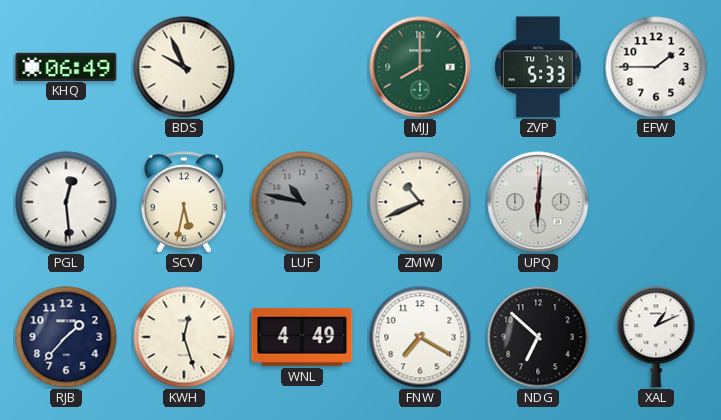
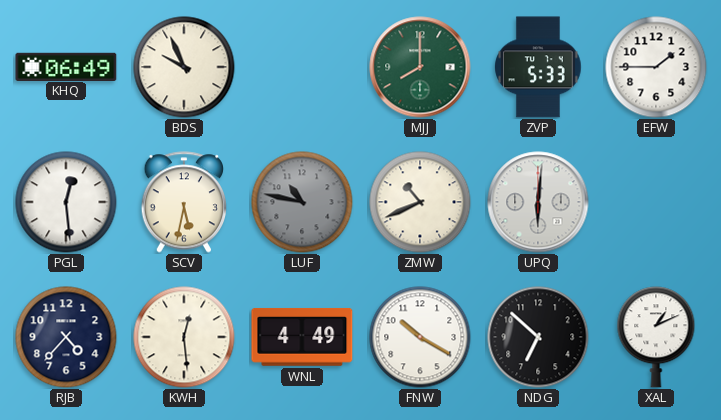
RJB: 1:37 -> 4:37 (66, 337)
KWH: 12:27 -> 12:29 (184, 337)
FNW: 7:20 -> 10:20 (420, 337)
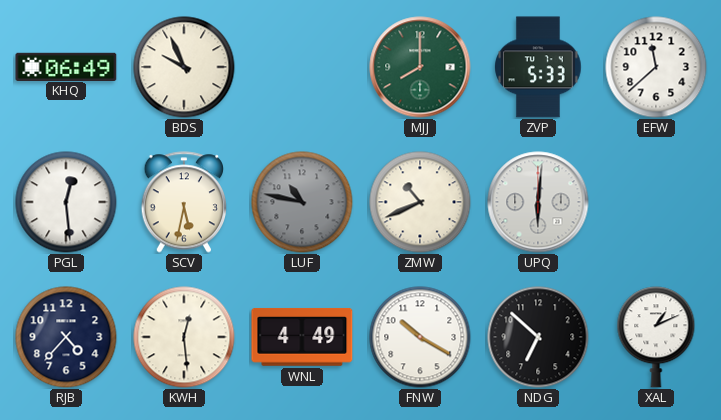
EFW: 1:45 -> 11:38 (656, 67)
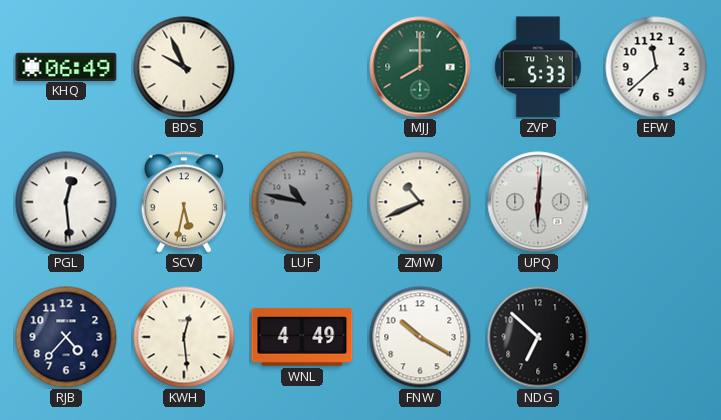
XAL: 1:11 -> none (656, 337)
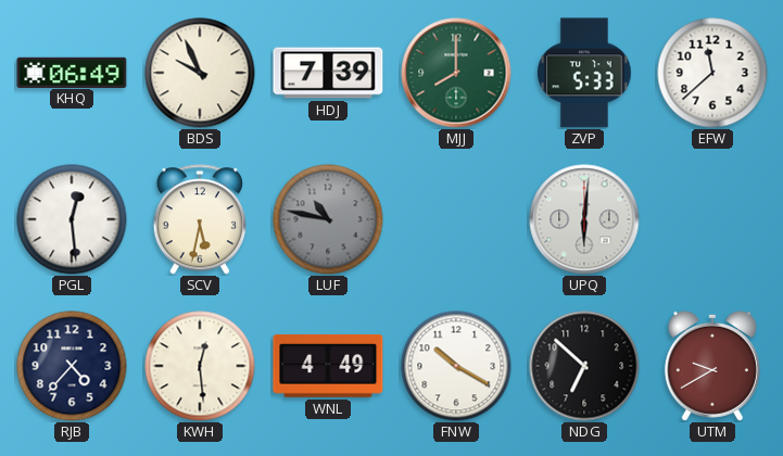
HDJ: none -> 7:39 (328, 73)
ZMW: 10:41 -> none (420, 202)
UTM: none -> 9:40 (712, 366)
